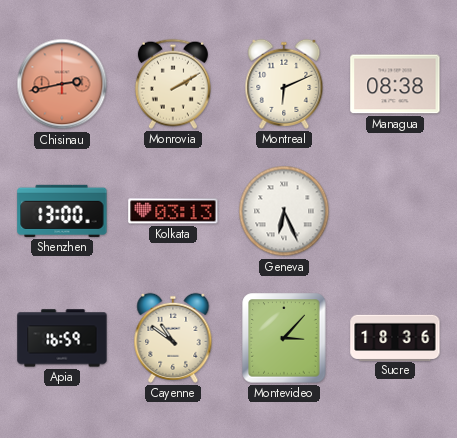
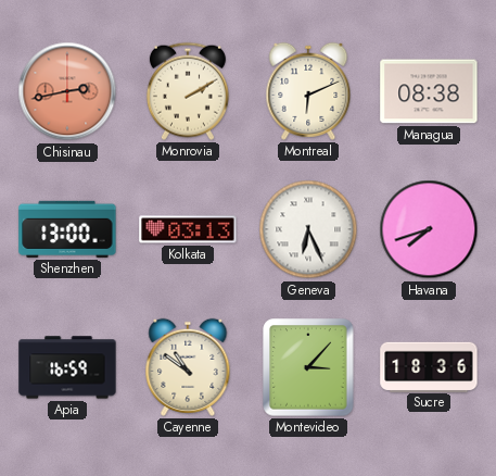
Havana: none -> 7:42 (429, 229)
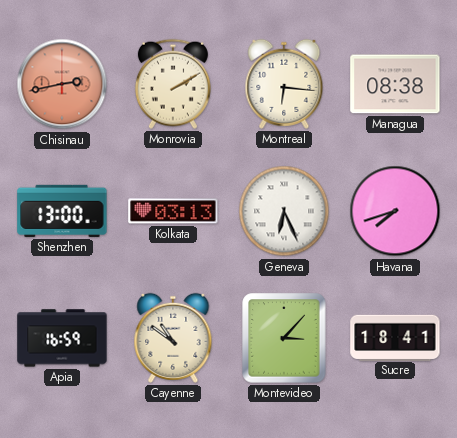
Montreal: 6:11 -> 6:16 (284, 84)
Sucre: 18:36 -> 18:41 (395, 337)
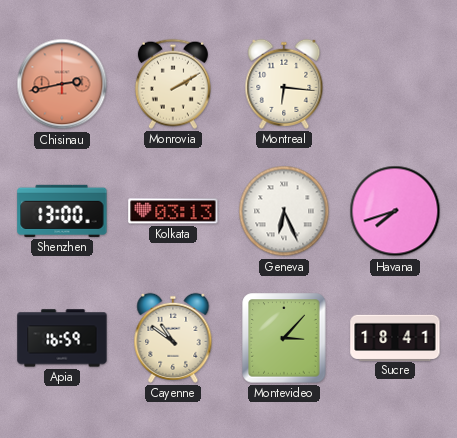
Managua: 08:38 -> none (395, 84)
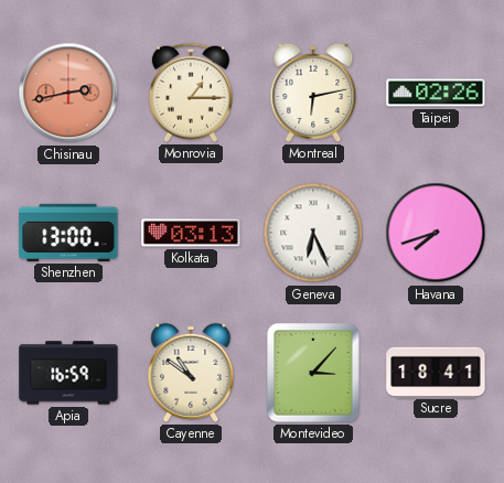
Monrovia: 2:10 -> 1:15 (191, 93)
Montreal: 6:16 -> 6:13 (313, 93)
Taipei: none -> 02:26 (436, 93)
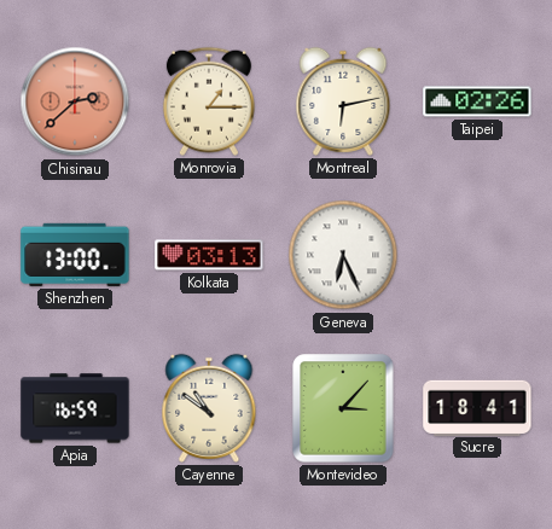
Chisinau: 2:43 -> 2:38 (75, 101)
Havana: 7:42 -> none (436, 233)
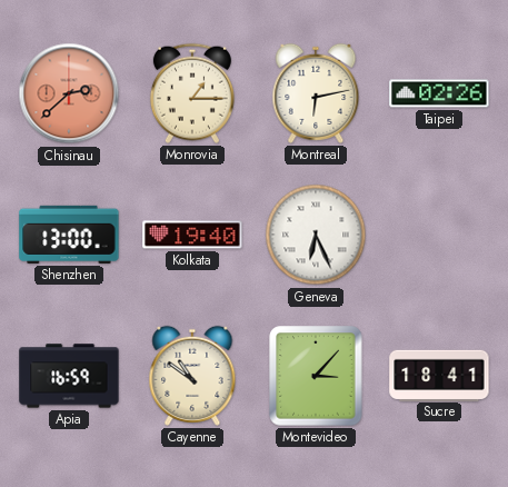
Kolkata: 03:13 -> 19:40 (192, 235)
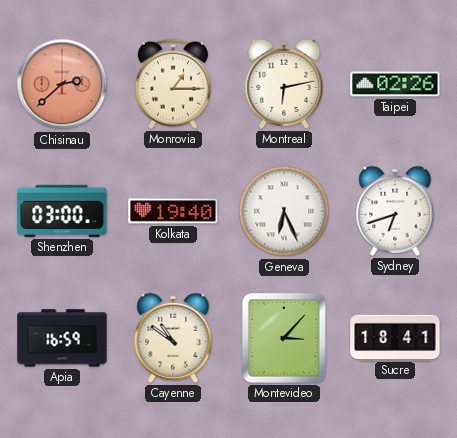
Shenzhen: 13:00 -> 03:00 (62, 211)
Sydney: none -> 6:42 (395, 211)
